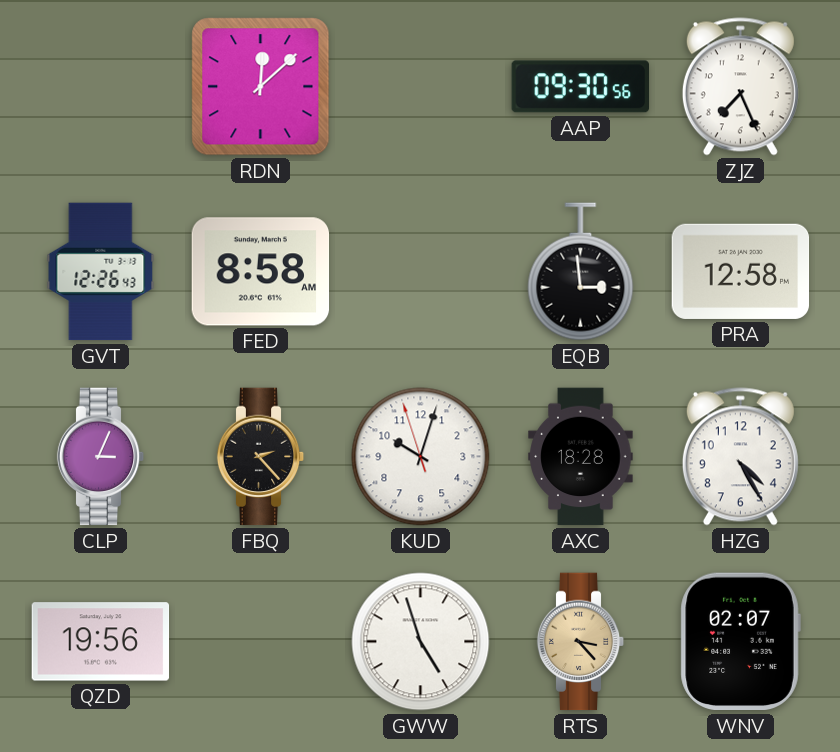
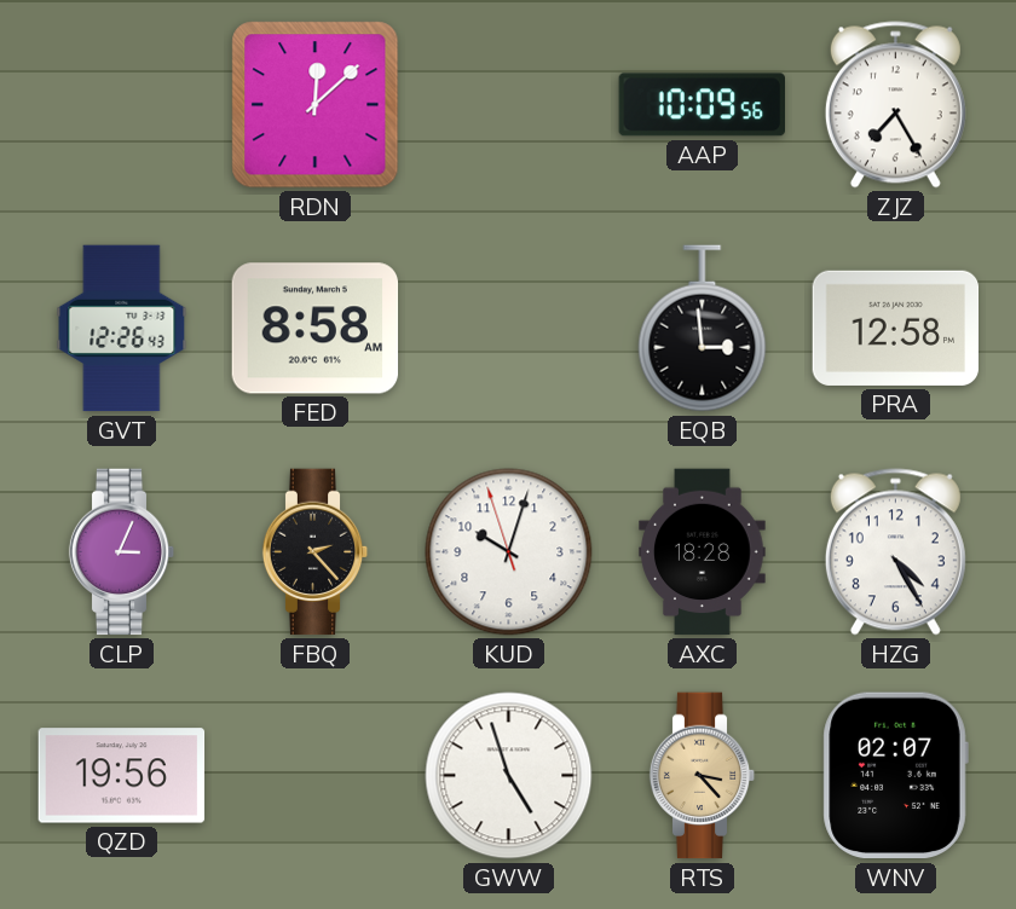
AAP: 09:30 -> 10:09 (702, 105)
ZJZ: 7:26 -> 7:25 (895, 105)
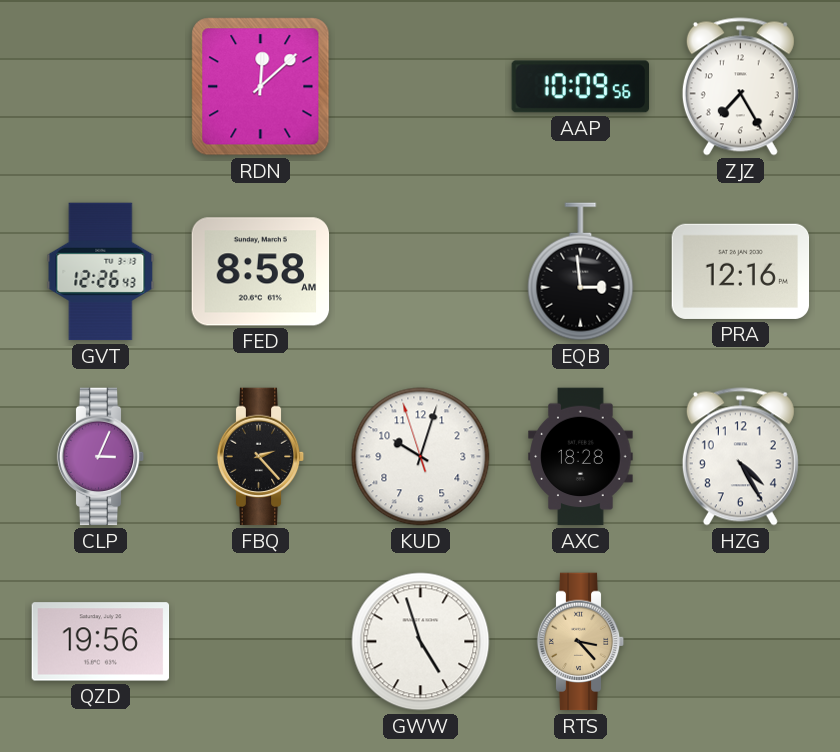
PRA: 12:58 -> 12:16 (741, 271)
WNV: 02:07 -> none (895, 776)
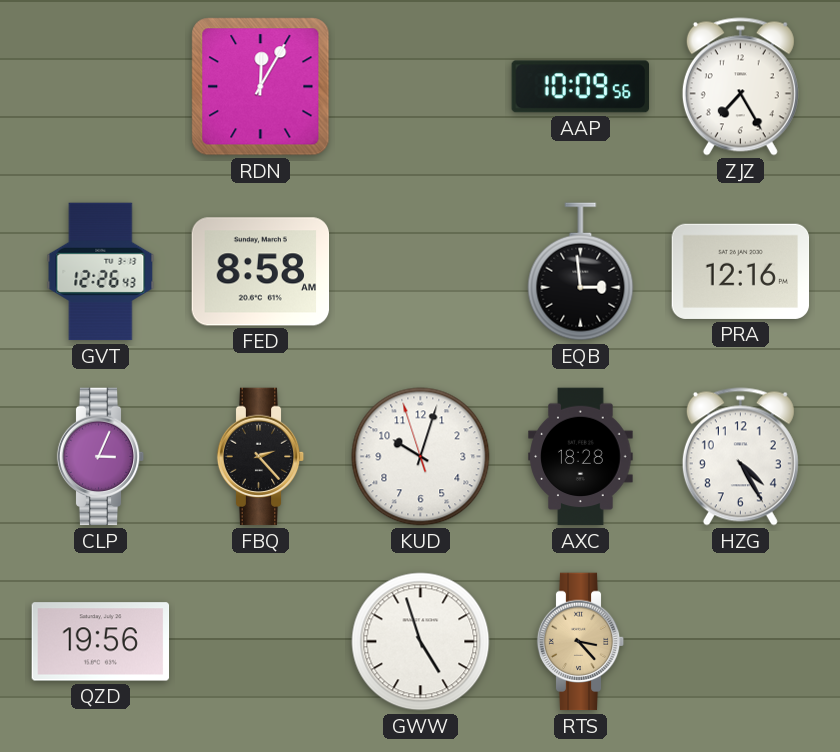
RDN: 12:08 -> 12:05 (261, 87)
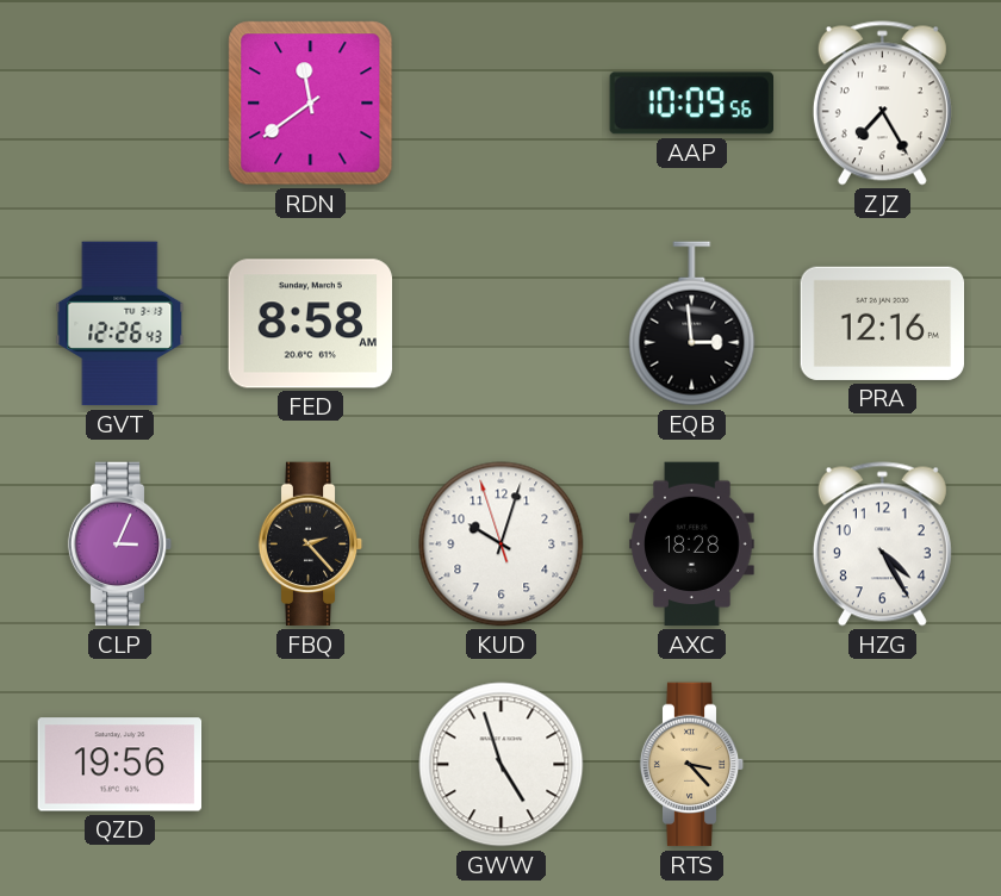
RDN: 12:05 -> 11:39 (311, 104)
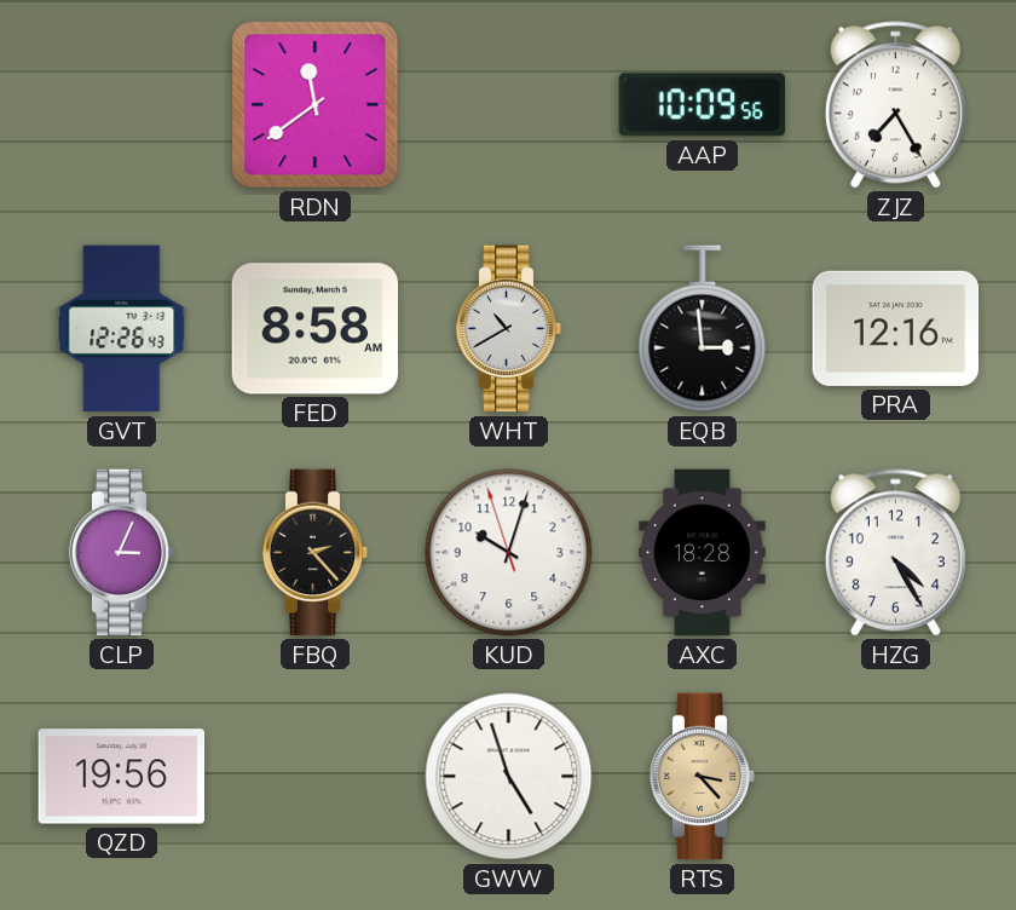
WHT: none -> 10:40 (509, 329)
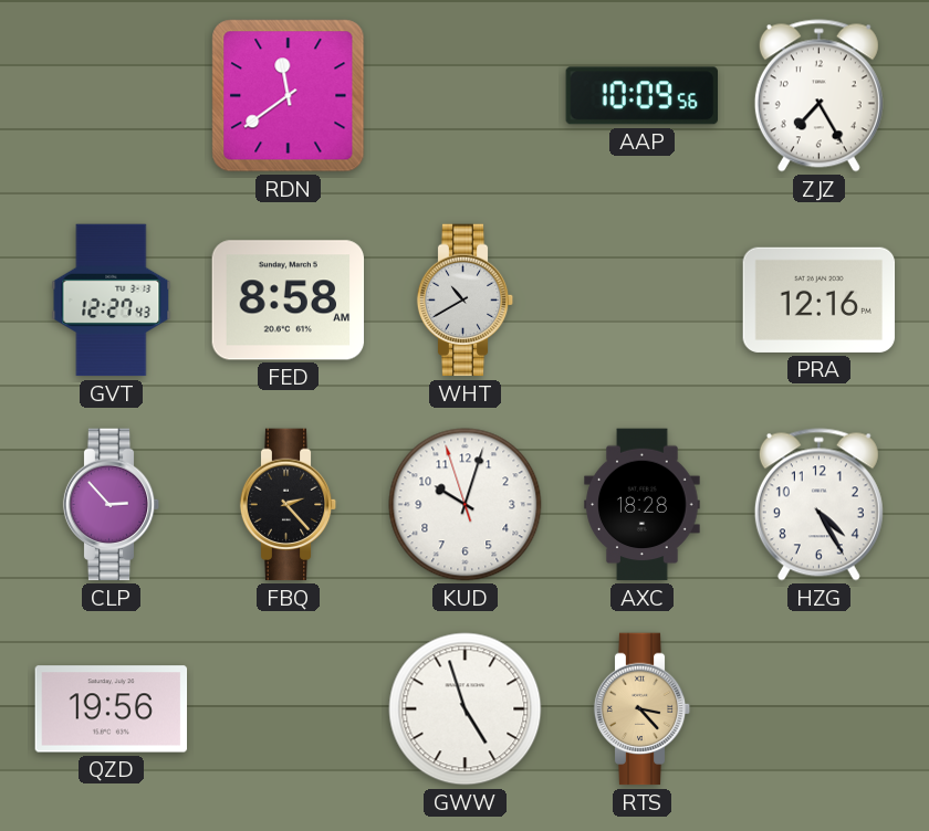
GVT: 12:26 -> 12:27 (112, 301)
EQB: 2:59 -> none (703, 329)
CLP: 3:04 -> 2:53 (112, 505)
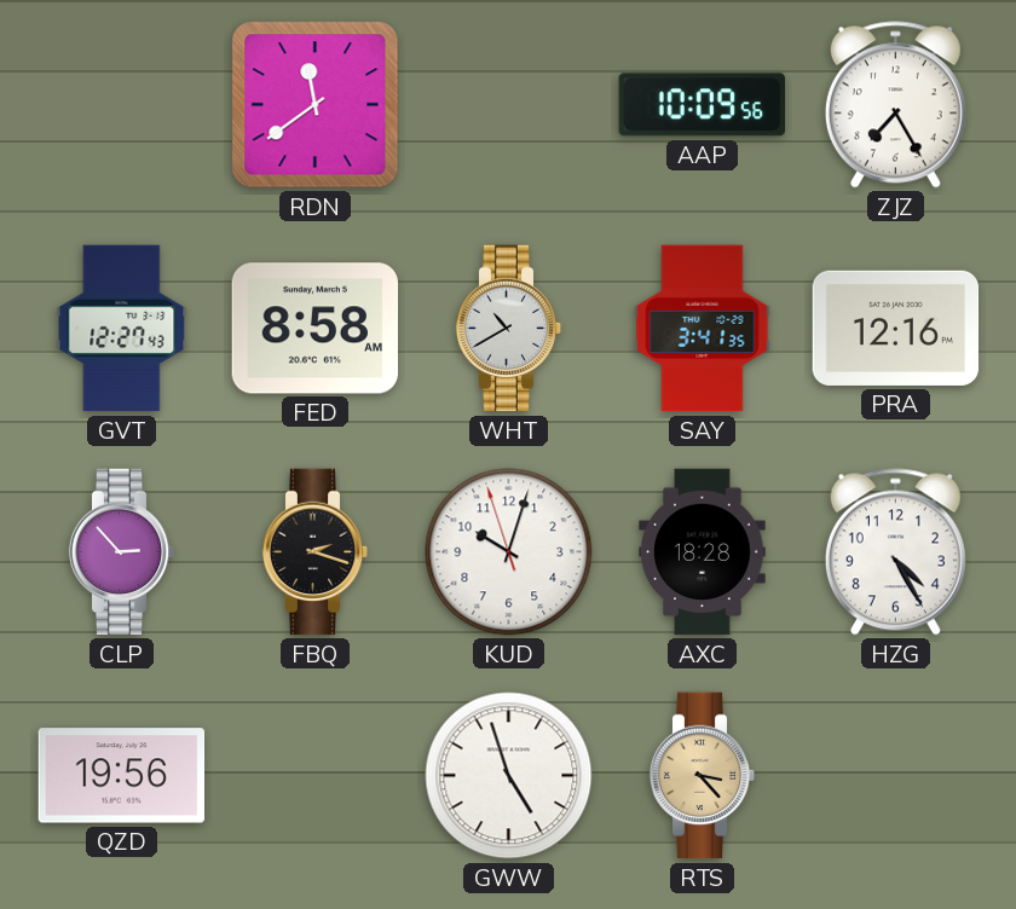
SAY: none -> 3:41 (703, 329)
FBQ: 2:23 -> 2:18 (316, 552)
